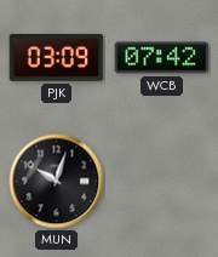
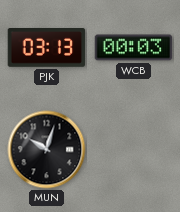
PJK: 03:09 -> 03:13 (47, 48)
WCB: 07:42 -> 00:03 (134, 48)
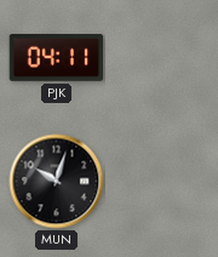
PJK: 03:13 -> 04:11 (57, 58)
WCB: 00:03 -> none (134, 48)
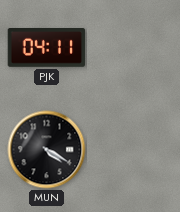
MUN: 10:03 -> 4:20 (47, 150)
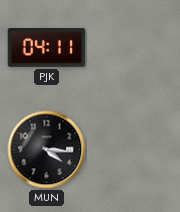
MUN: 4:20 -> 4:16 (47, 150)
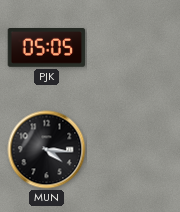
PJK: 04:11 -> 05:05 (47, 48)
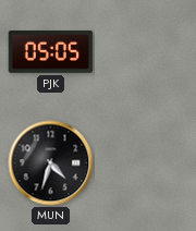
MUN: 4:16 -> 4:33 (51, 163)
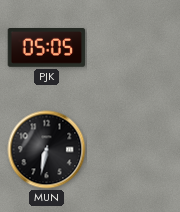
MUN: 4:33 -> 6:32 (47, 150)
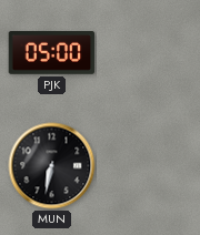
PJK: 05:05 -> 05:00 (52, 53)
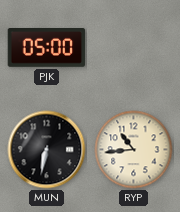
RYP: none -> 10:44 (134, 150)
